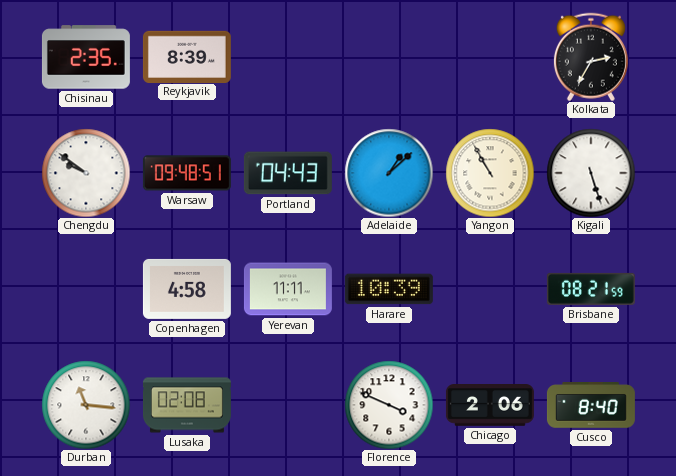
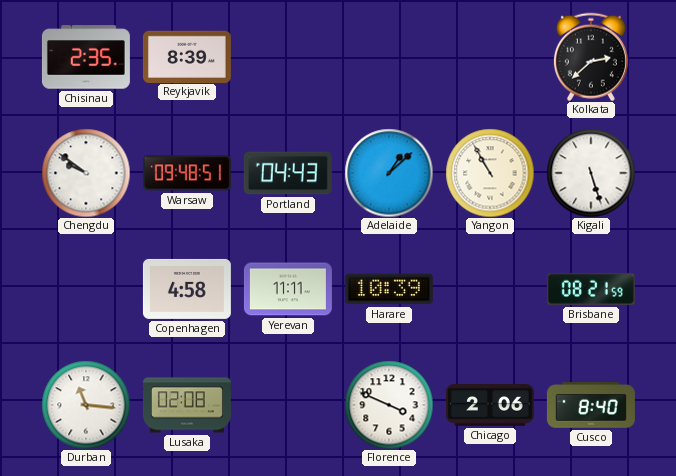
Kolkata: 2:35 -> 2:38 (591, 57)
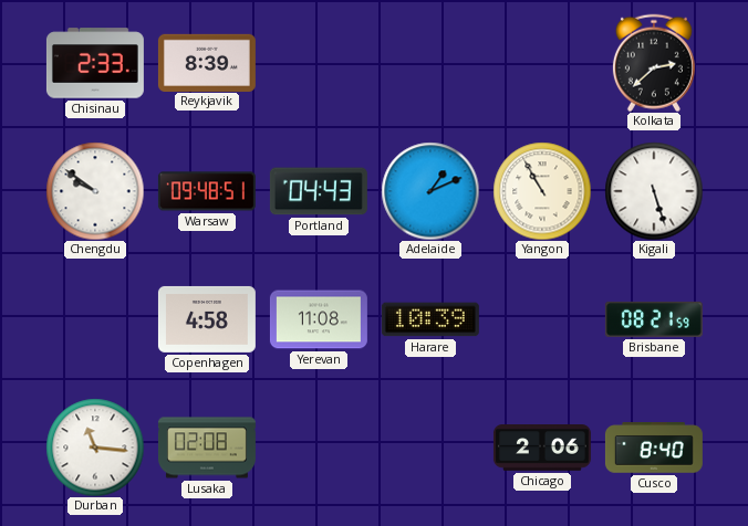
Chisinau: 2:35 -> 2:33 (95, 63)
Adelaide: 1:08 -> 1:11 (430, 191)
Yerevan: 11:11 -> 11:08 (319, 319)
Florence: 3:49 -> none (389, 405)
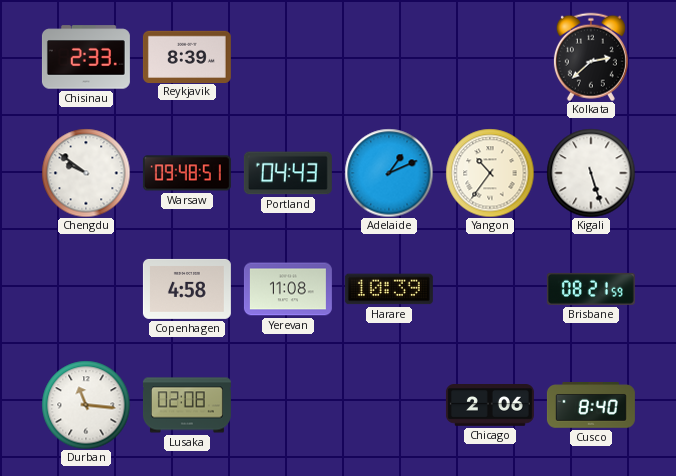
Yangon: 10:55 -> 10:36 (490, 173)
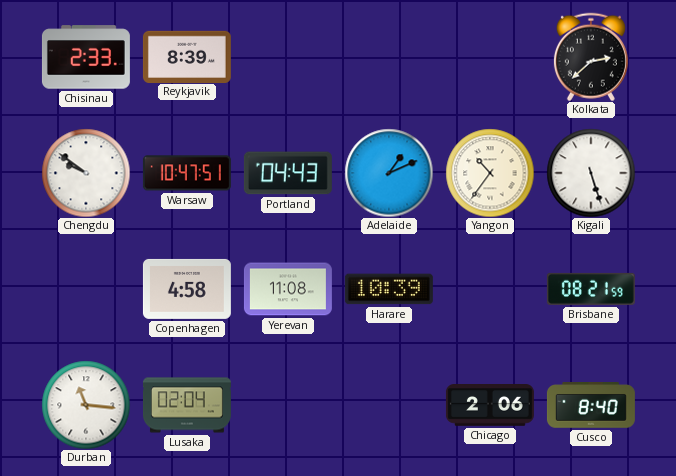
Warsaw: 09:48 -> 10:47 (187, 173)
Lusaka: 02:08 -> 02:04 (187, 405)
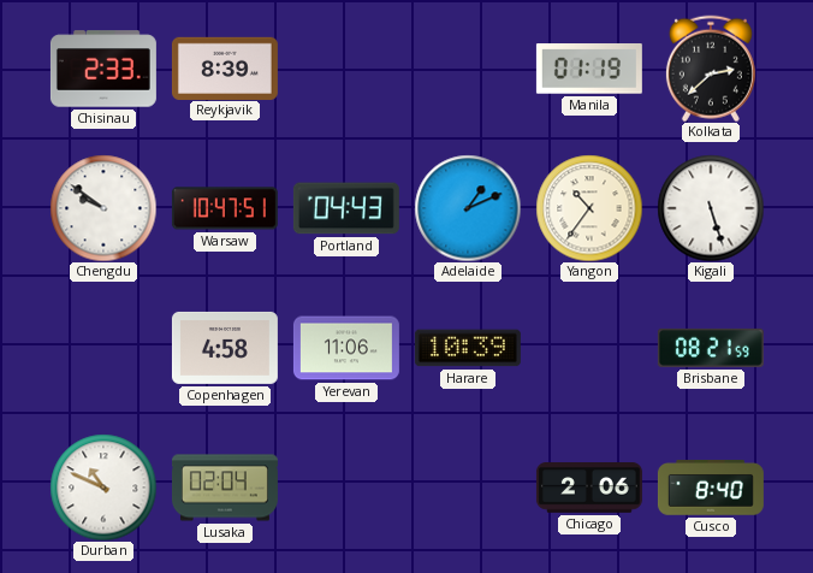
Manila: none -> 01:19 (589, 70)
Yerevan: 11:08 -> 11:06 (346, 348)
Durban: 11:16 -> 10:49 (103, 488)
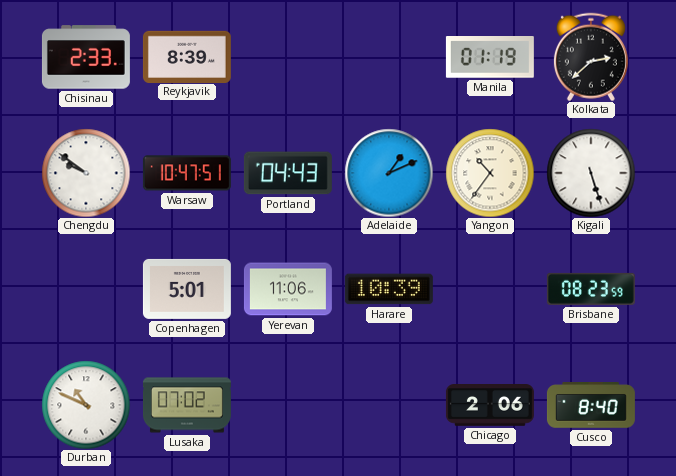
Copenhagen: 4:58 -> 5:01 (187, 289)
Brisbane: 08:21 -> 08:23 (591, 289)
Lusaka: 02:04 -> 07:02 (187, 405)
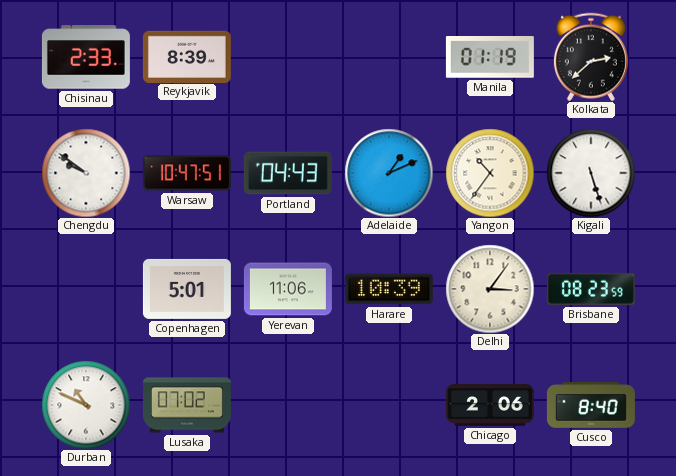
Delhi: none -> 3:06 (490, 289)
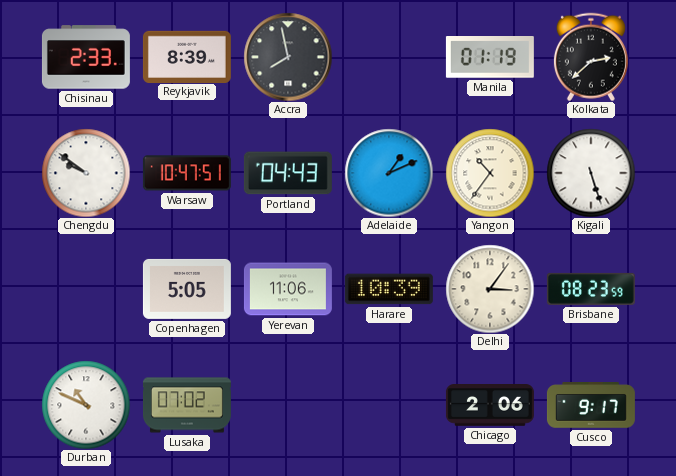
Accra: none -> 7:58 (288, 57)
Copenhagen: 5:01 -> 5:05 (187, 289)
Cusco: 8:40 -> 9:17 (591, 405)
